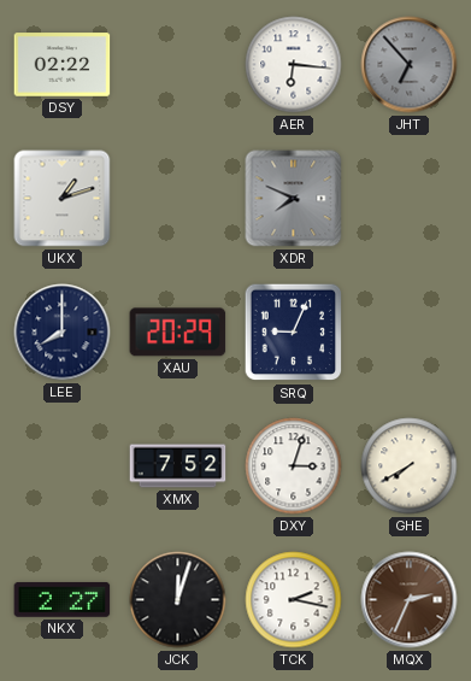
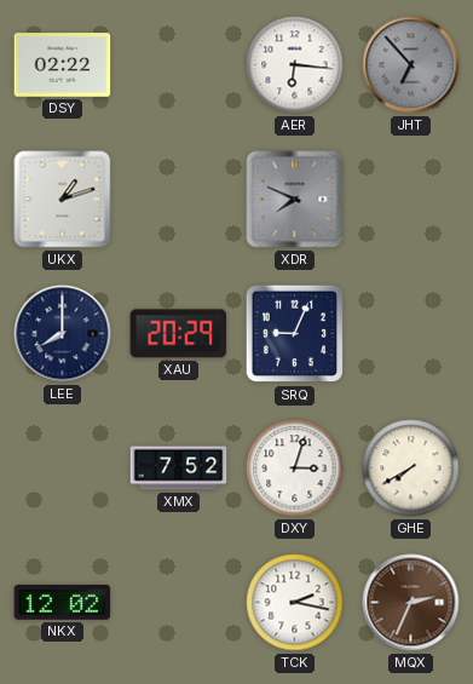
NKX: 2:27 -> 12:02 (63, 602)
JCK: 12:03 -> none (178, 600)
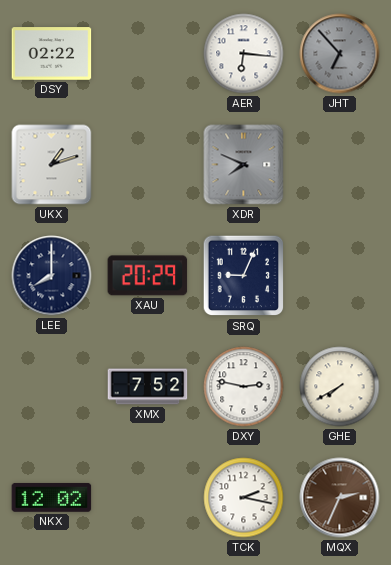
DXY: 3:03 -> 2:47 (244, 387)
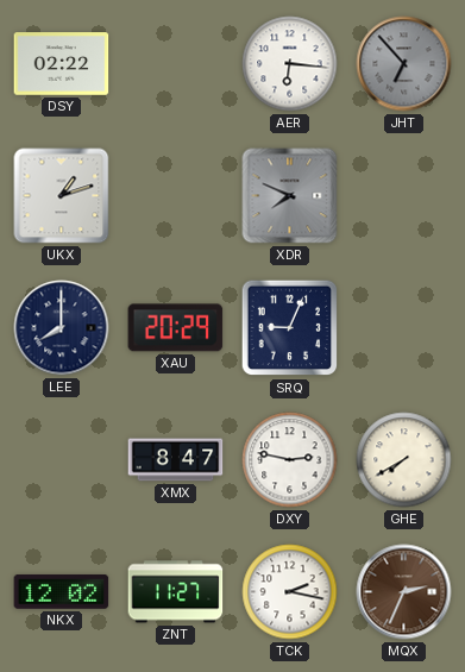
XMX: 7:52 -> 8:47 (176, 460)
ZNT: none -> 11:27 (176, 592)
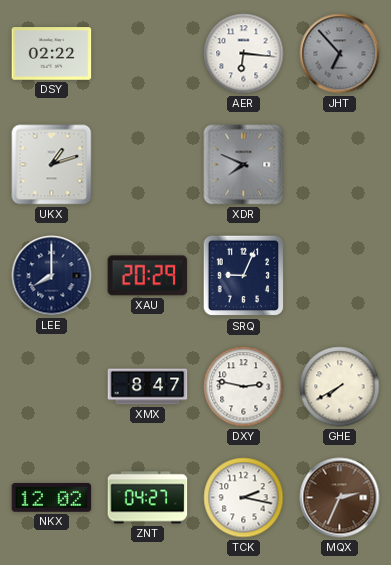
ZNT: 11:27 -> 04:27 (148, 498)
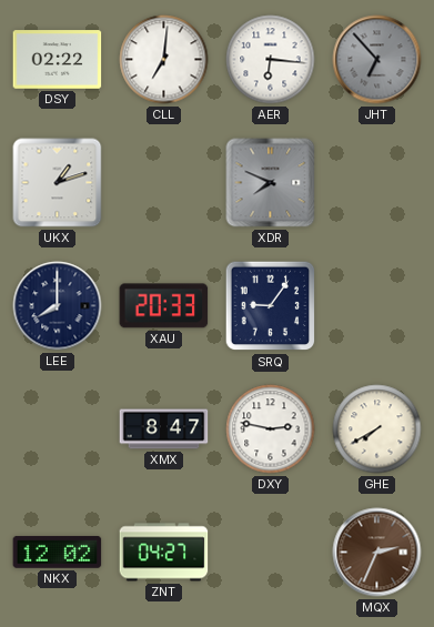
CLL: none -> 7:01 (164, 60)
XAU: 20:29 -> 20:33 (164, 306)
SRQ: 9:04 -> 9:06 (271, 306)
TCK: 2:17 -> none (244, 498)
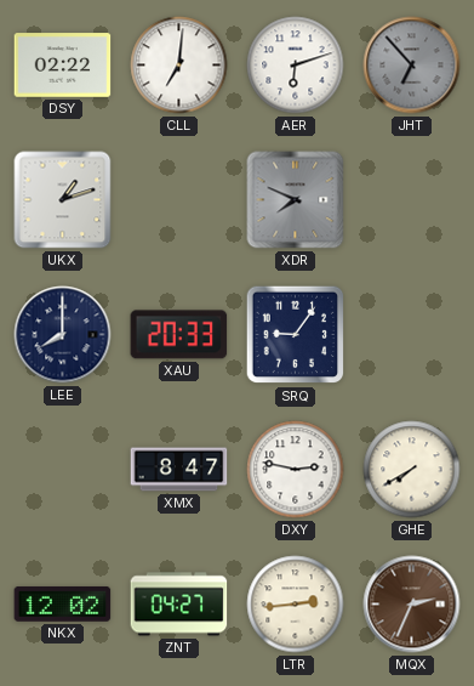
AER: 6:16 -> 6:12 (296, 66)
LTR: none -> 2:44 (296, 605)
